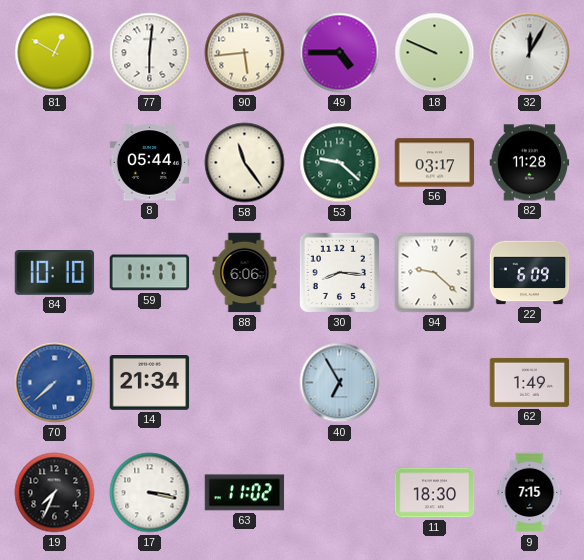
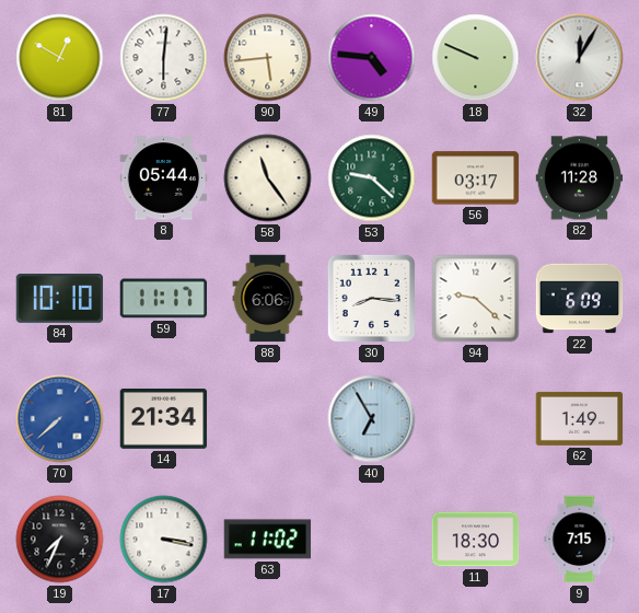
49: 4:45 -> 4:46 (372, 58)
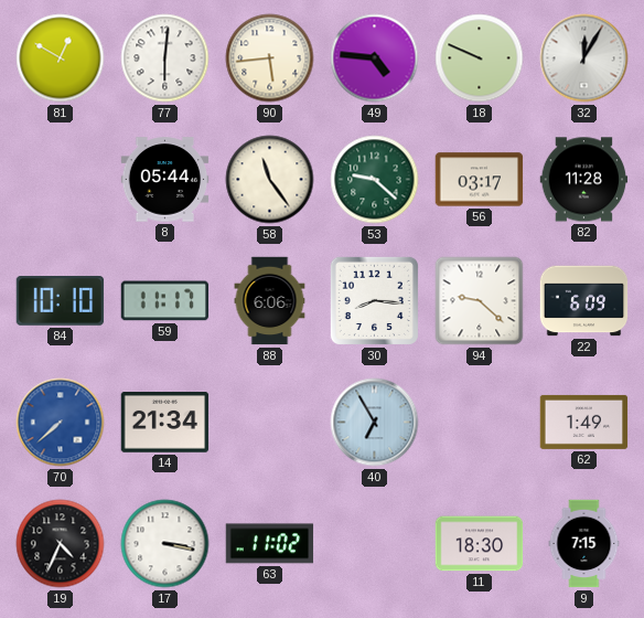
19: 7:34 -> 4:34 (61, 544)
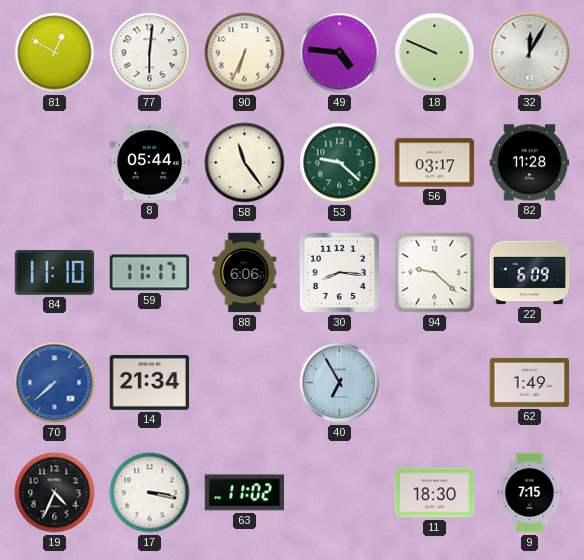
90: 5:44 -> 6:34 (245, 53)
84: 10:10 -> 11:10 (55, 273)
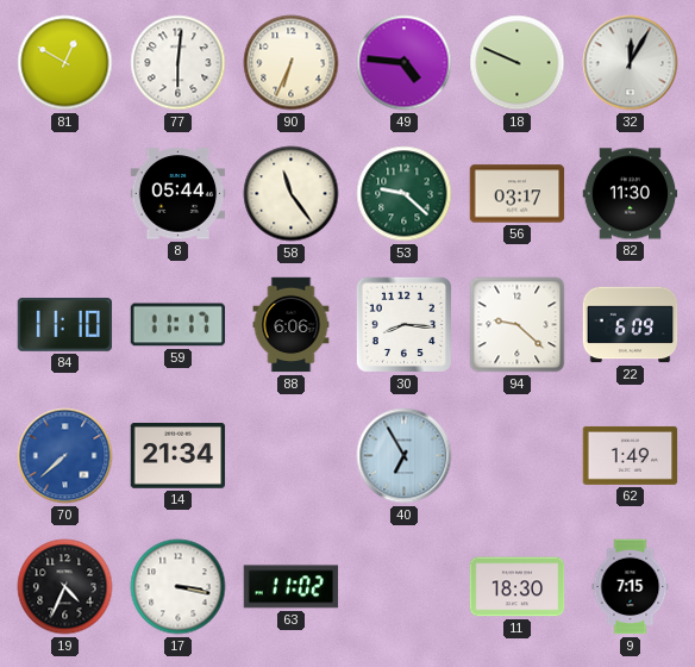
82: 11:28 -> 11:30 (631, 194)
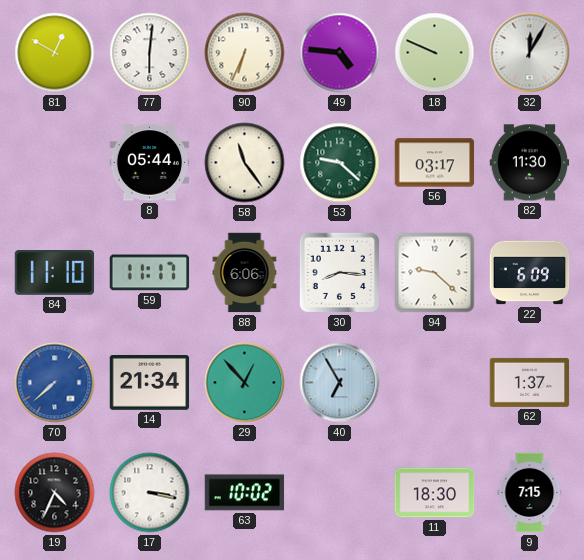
29: none -> 12:53 (245, 383)
62: 1:49 -> 1:37 (530, 382)
63: 11:02 -> 10:02 (245, 493)
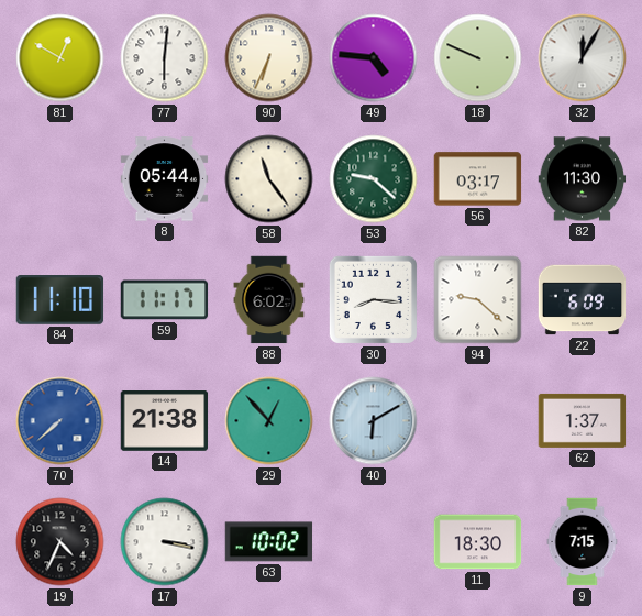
88: 6:06 -> 6:02 (269, 300)
14: 21:34 -> 21:38 (165, 421)
40: 6:55 -> 6:10 (374, 421)
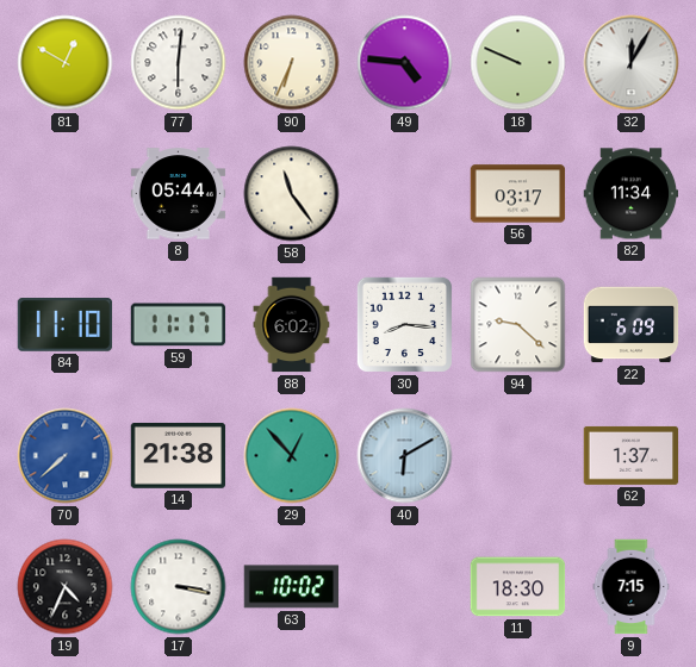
53: 9:22 -> none (374, 179)
82: 11:30 -> 11:34 (632, 194)
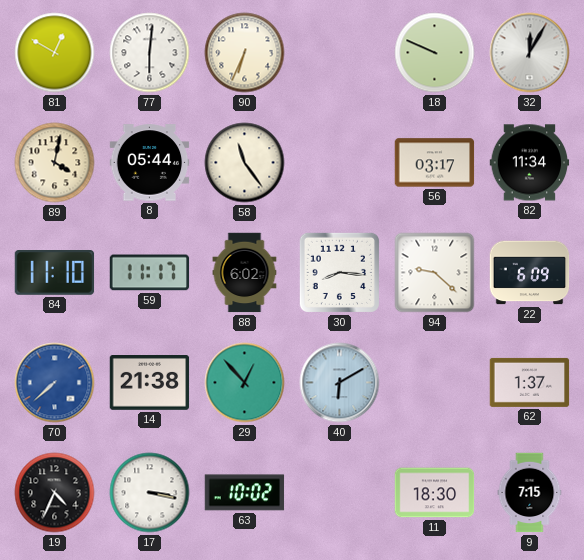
49: 4:46 -> none (405, 63)
89: none -> 4:02 (55, 163)
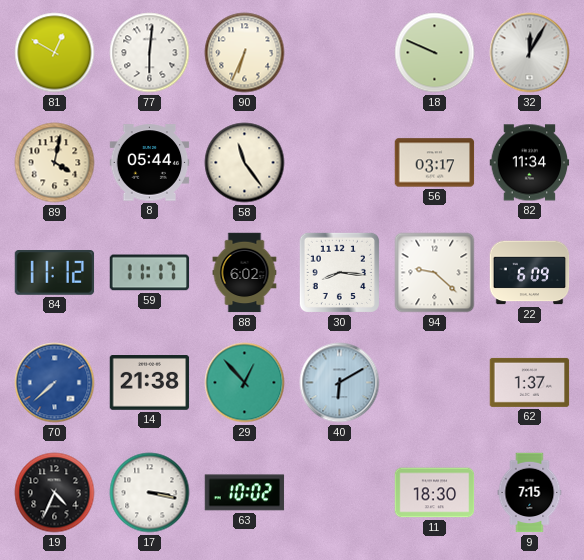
84: 11:10 -> 11:12 (55, 273)
